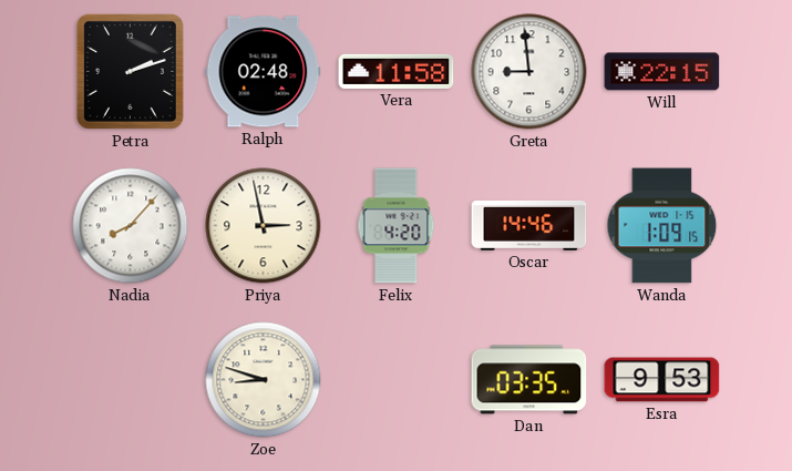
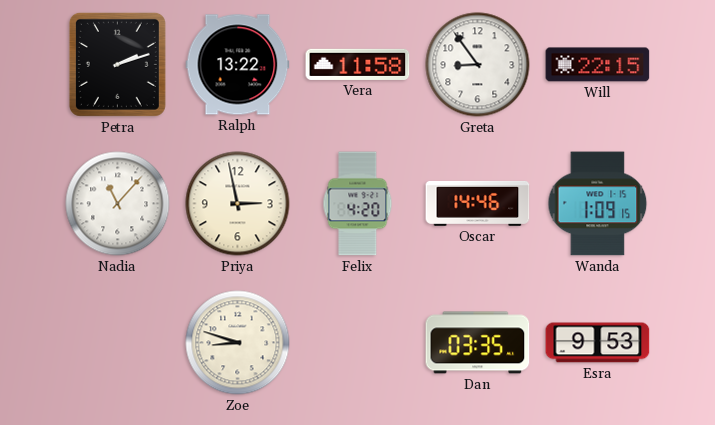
Ralph: 02:48 -> 13:22 (238, 65)
Greta: 8:59 -> 8:54 (478, 65)
Nadia: 8:07 -> 11:07 (118, 204)
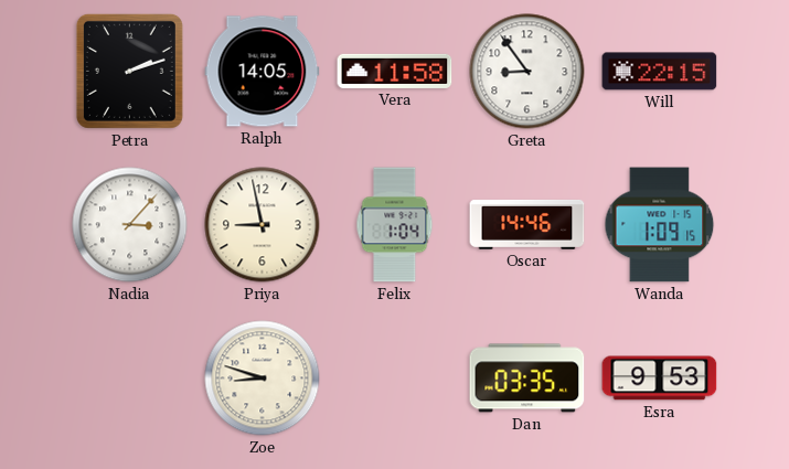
Ralph: 13:22 -> 14:05 (263, 72)
Nadia: 11:07 -> 3:07 (130, 225)
Priya: 2:58 -> 8:58 (263, 225)
Felix: 4:20 -> 1:04 (395, 225)
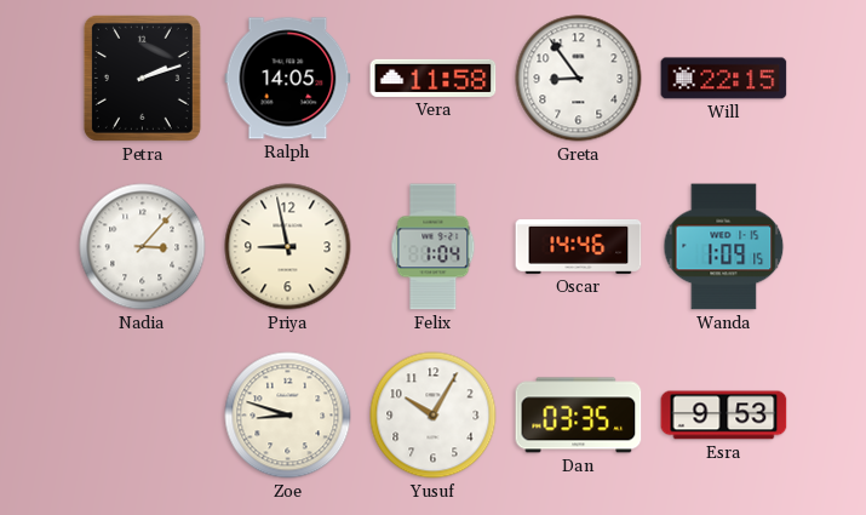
Yusuf: none -> 10:05 (434, 416)
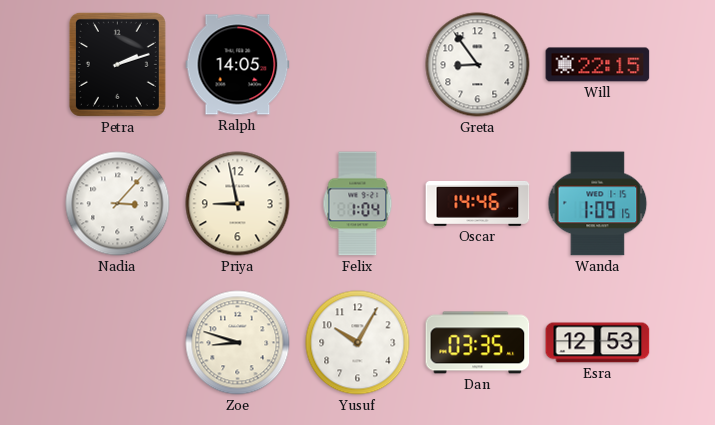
Vera: 11:58 -> none (434, 78)
Esra: 9:53 -> 12:53 (598, 343)
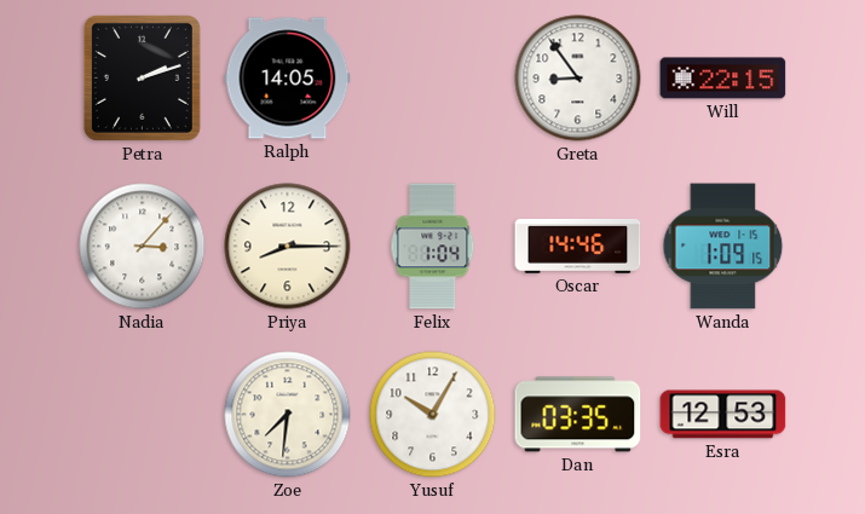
Priya: 8:58 -> 8:15 (288, 247)
Zoe: 8:48 -> 7:31 (288, 415)
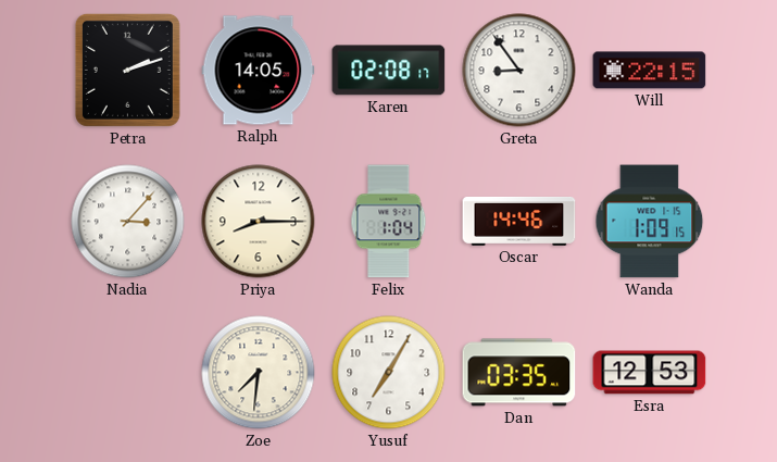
Karen: none -> 02:08 (389, 71)
Yusuf: 10:05 -> 7:05 (389, 373)
